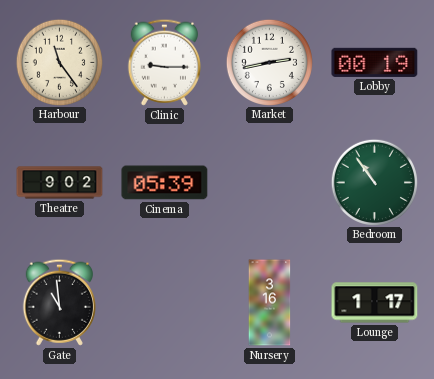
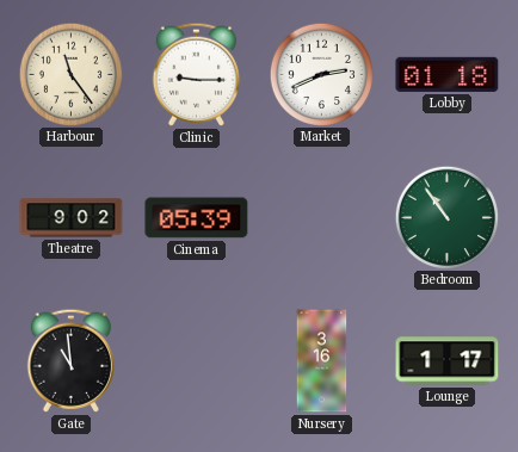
Market: 2:43 -> 2:41 (321, 74)
Lobby: 00:19 -> 01:18 (448, 74)
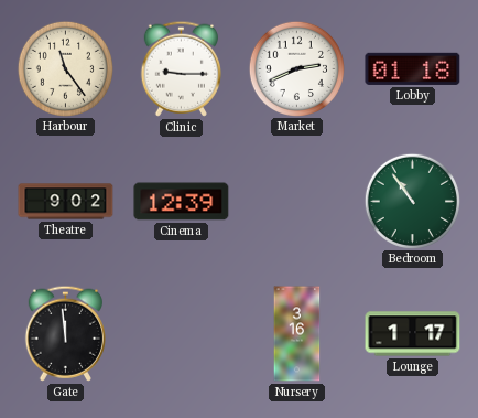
Cinema: 05:39 -> 12:39 (182, 202)
Gate: 10:59 -> 11:59 (65, 333)
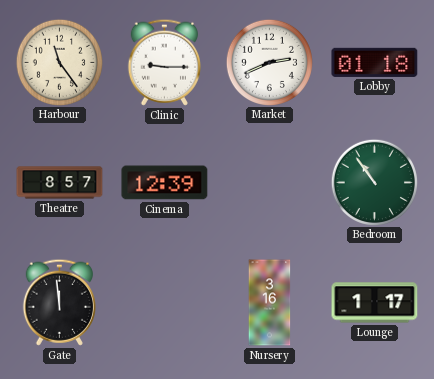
Theatre: 9:02 -> 8:57 (60, 183)
